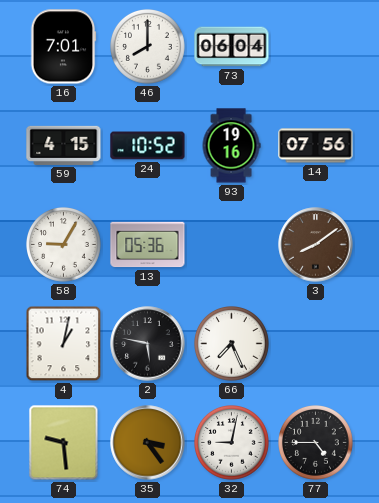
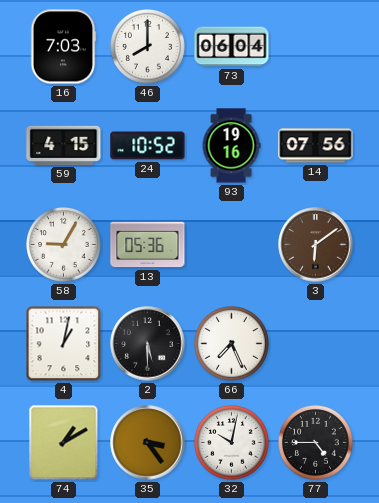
16: 7:01 -> 7:03 (63, 47)
3: 8:09 -> 6:09 (316, 245)
2: 5:47 -> 5:30 (148, 344)
74: 9:29 -> 1:10 (64, 443)
32: 9:02 -> 10:02 (232, 443)
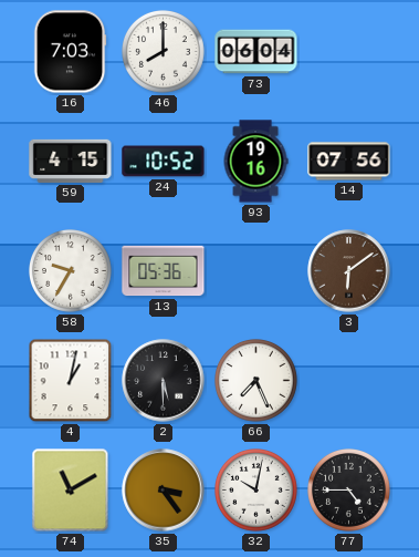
58: 9:05 -> 9:35 (71, 271)
74: 1:10 -> 11:10 (71, 491)
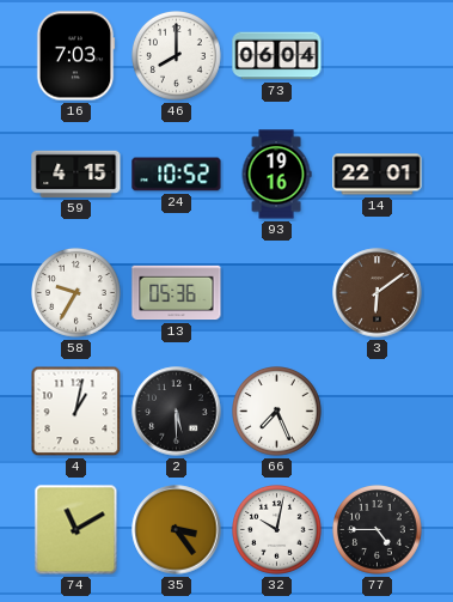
14: 07:56 -> 22:01 (378, 175)
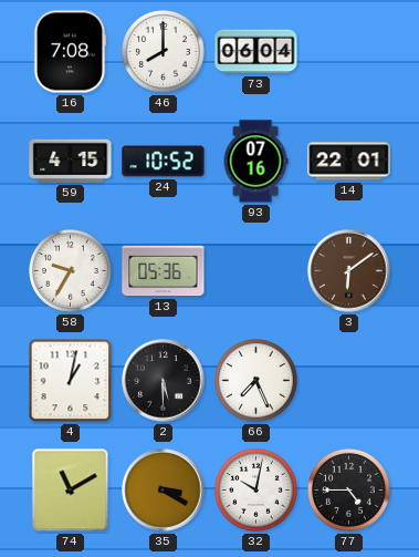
16: 7:03 -> 7:08 (70, 52)
93: 19:16 -> 07:16 (255, 162)
35: 3:24 -> 3:20 (164, 491)
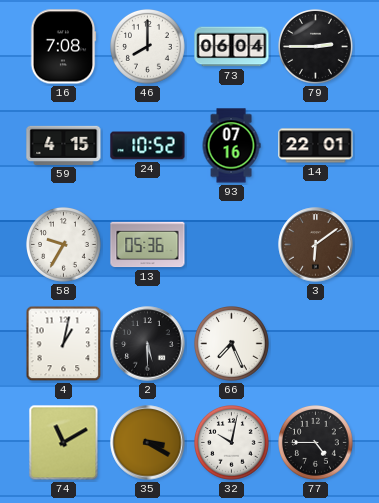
79: none -> 2:45 (316, 47)
